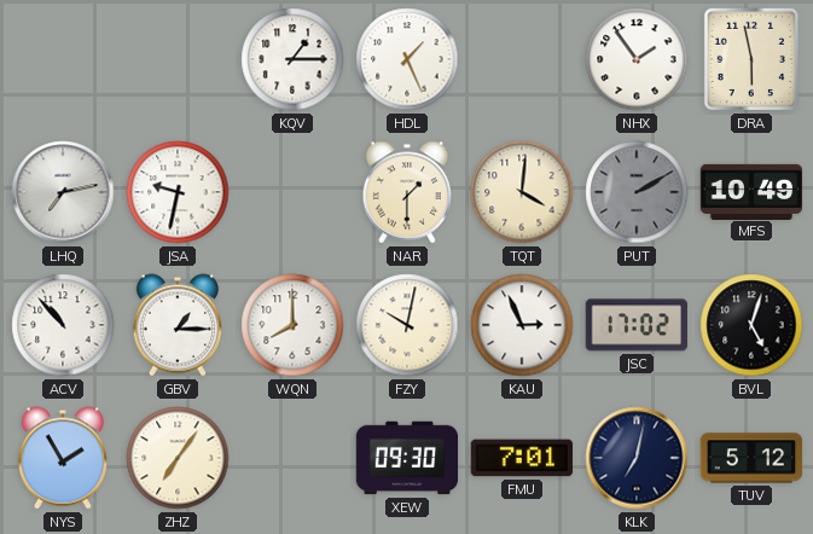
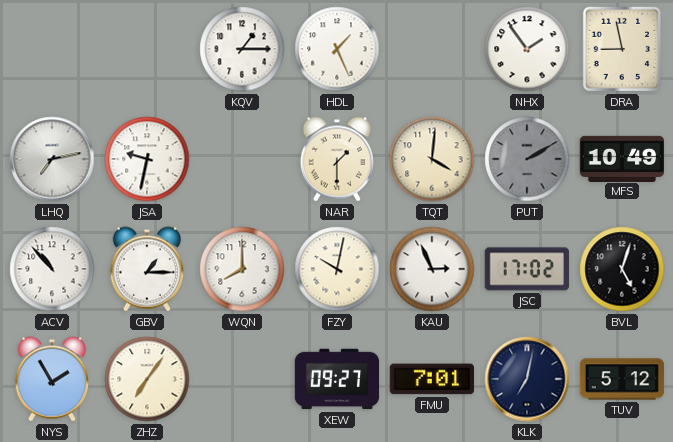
DRA: 5:58 -> 8:58 (622, 49)
XEW: 09:30 -> 09:27 (337, 379)
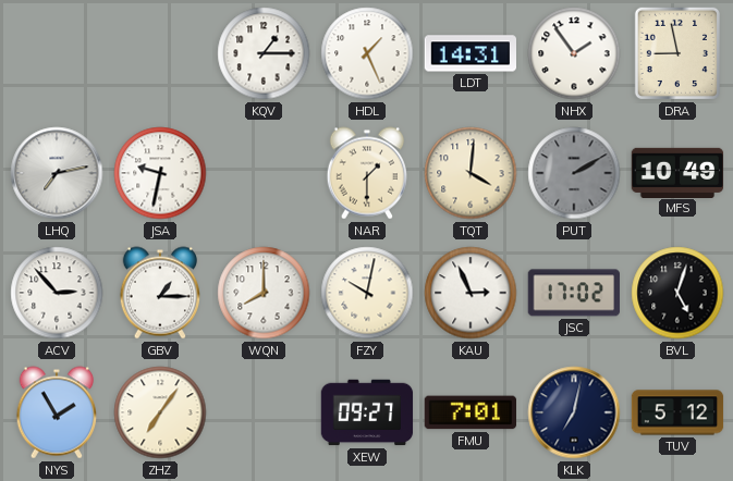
LDT: none -> 14:31 (469, 53)
ACV: 10:53 -> 2:53 (57, 293)
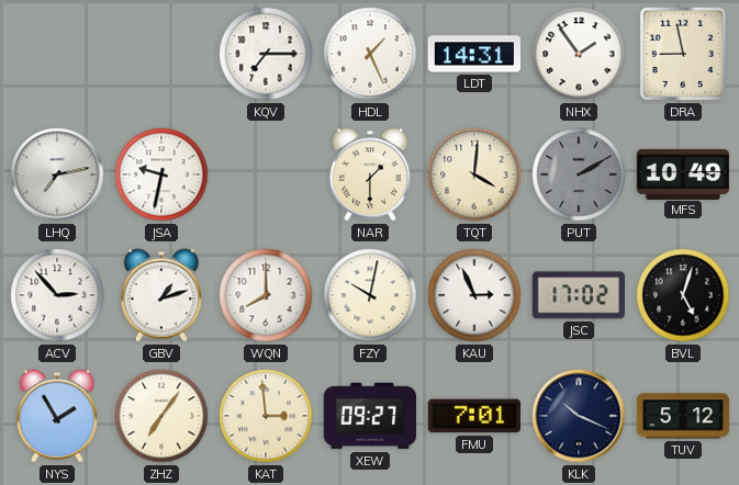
KQV: 1:15 -> 7:15 (266, 54)
GBV: 1:15 -> 1:12 (160, 295)
KAT: none -> 2:59 (266, 416)
KLK: 7:02 -> 10:19 (579, 416)
